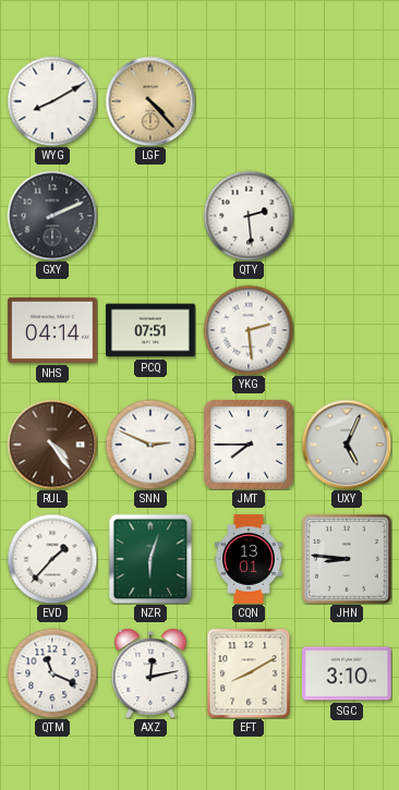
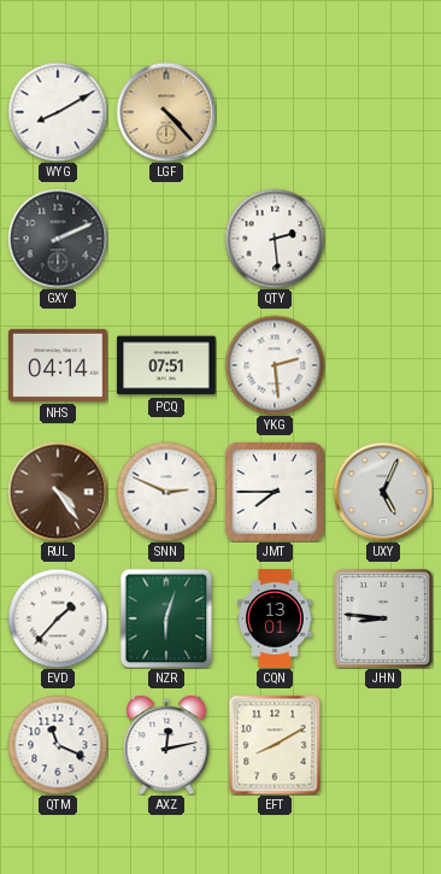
SGC: 3:10 -> none (347, 673)
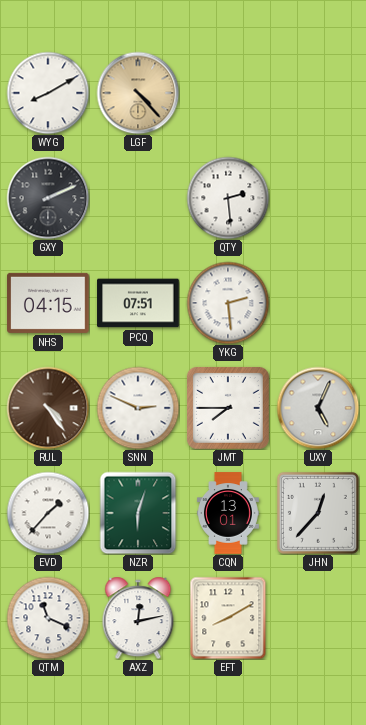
NHS: 04:14 -> 04:15 (48, 303)
JHN: 8:46 -> 12:37 (318, 513)
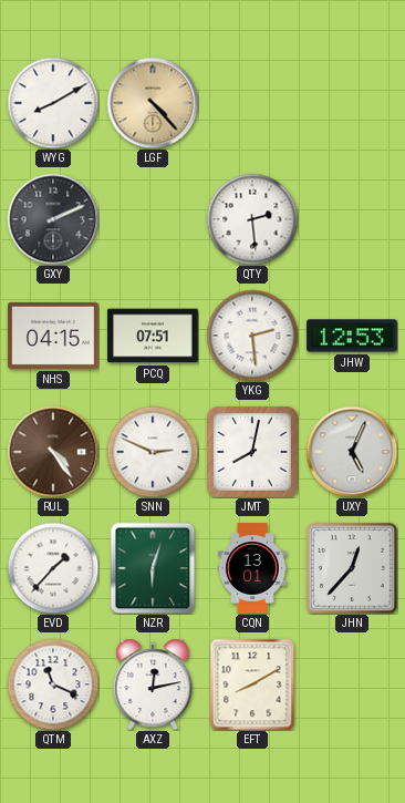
JHW: none -> 12:53 (352, 336)
JMT: 7:45 -> 8:02 (252, 452)
